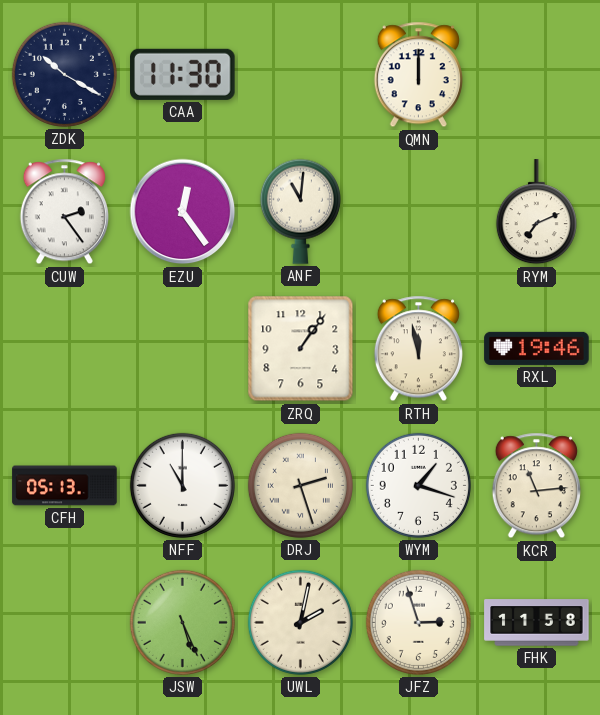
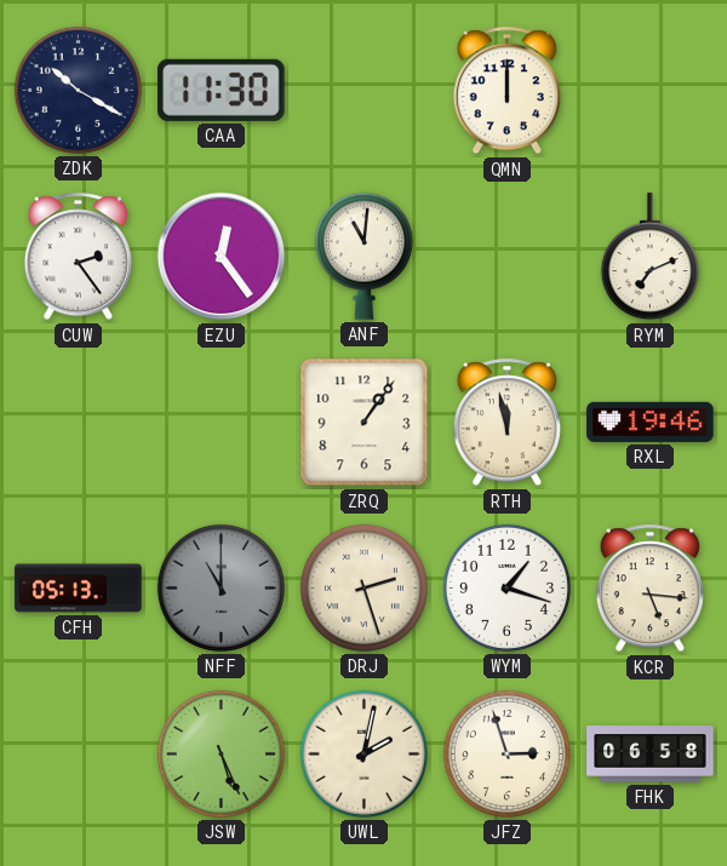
NFF dial: white -> grey (221, 587)
KCR: 11:14 -> 5:16 (649, 589)
FHK: 11:58 -> 06:58 (651, 755)
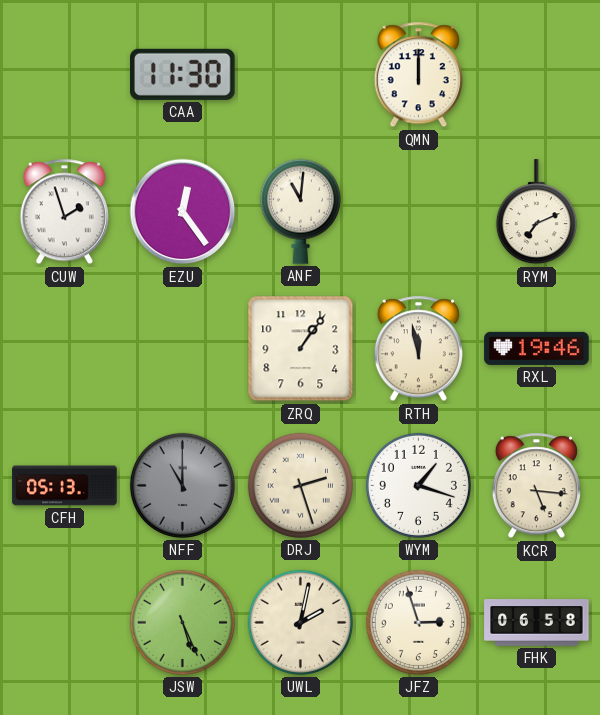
ZDK: 10:20 -> none (78, 90)
CUW: 2:24 -> 1:57 (64, 212)
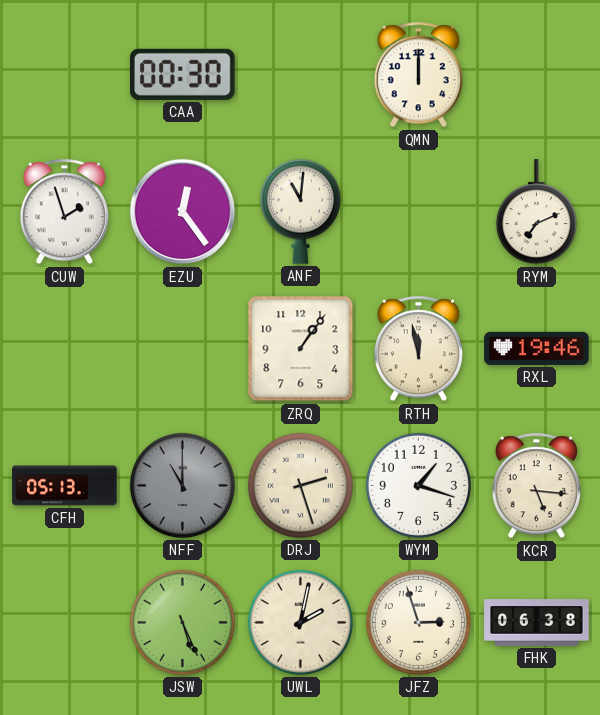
CAA: 11:30 -> 00:30 (183, 74)
FHK: 06:58 -> 06:38 (537, 623)
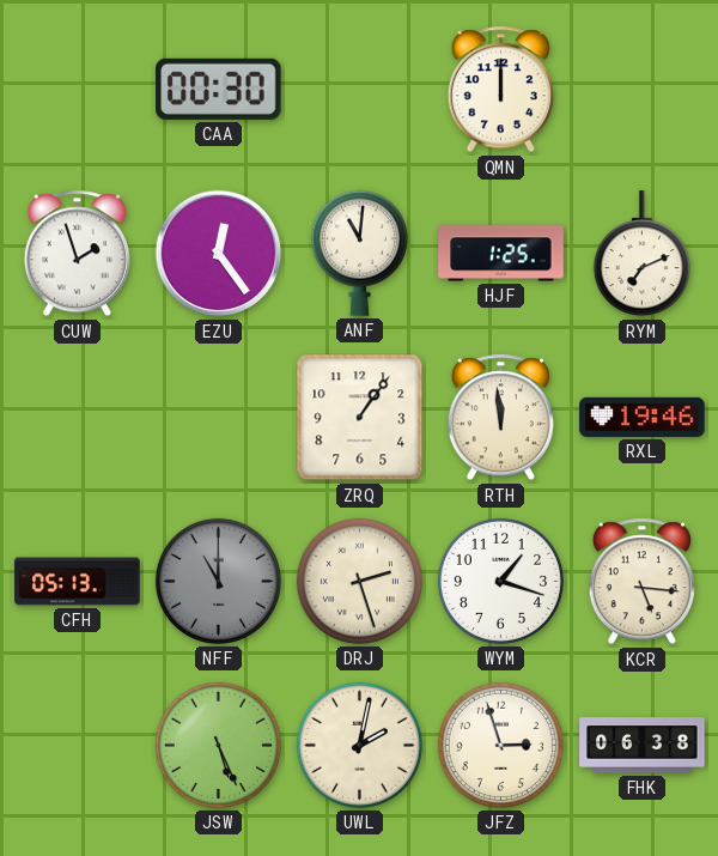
HJF: none -> 1:25 (501, 254)
RTH: 11:58 -> 11:59 (500, 418)
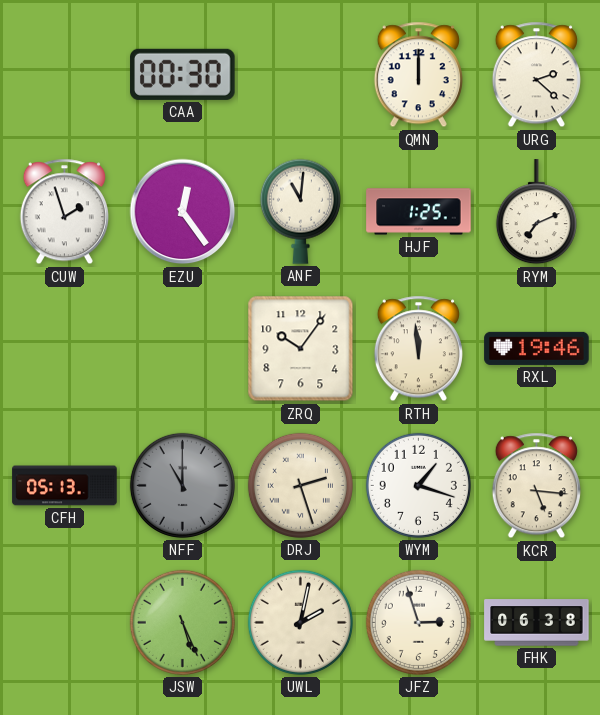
URG: none -> 2:22 (536, 75)
ZRQ: 1:06 -> 10:06 (301, 349)
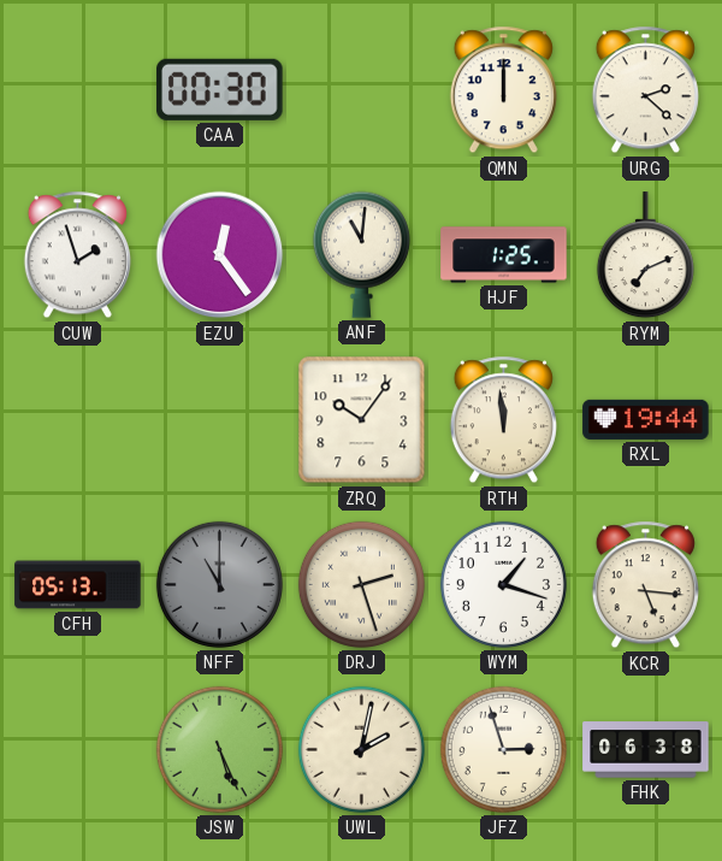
RXL: 19:46 -> 19:44 (646, 419)
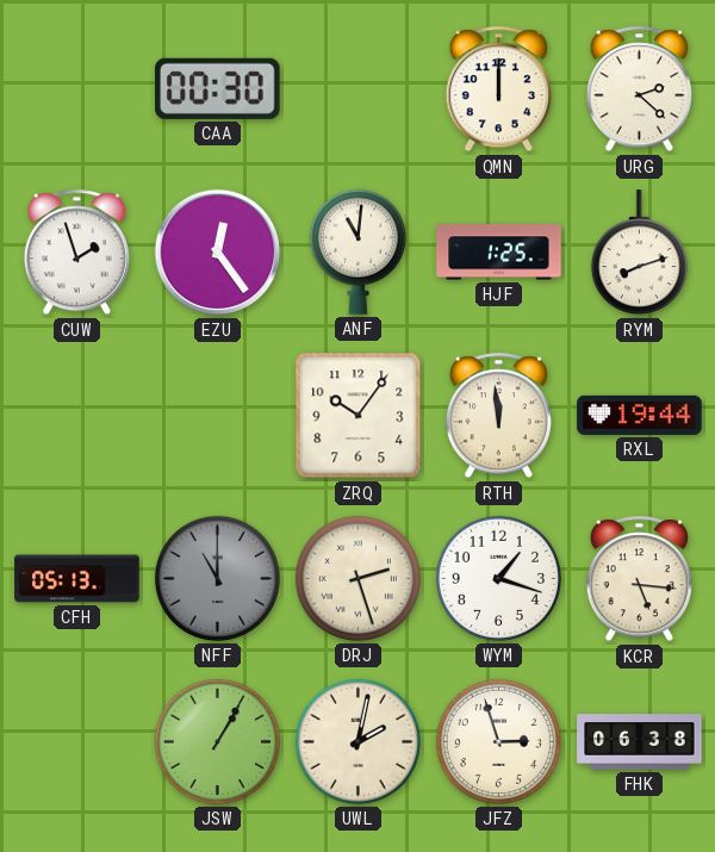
RYM: 7:11 -> 8:12 (639, 253)
JSW: 5:26 -> 1:05 (217, 741)
